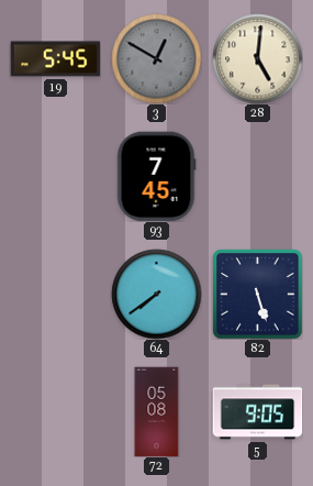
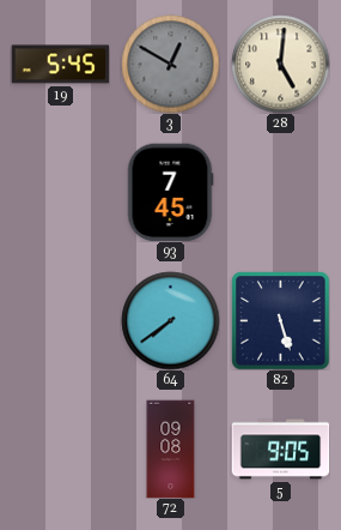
72: 05:08 -> 09:08 (171, 448)
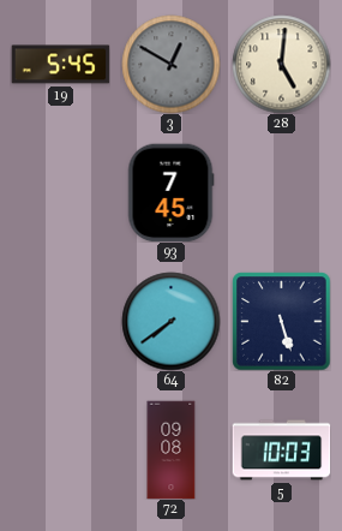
5: 9:05 -> 10:03 (281, 451)
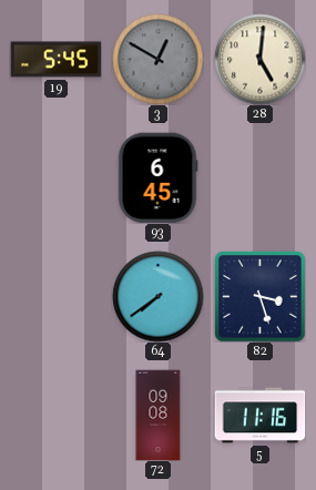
93: 7:45 -> 6:45 (157, 177)
82: 5:27 -> 3:27 (259, 296)
5: 10:03 -> 11:16 (259, 416)
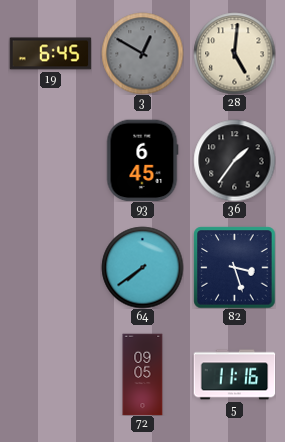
19: 5:45 -> 6:45 (50, 54)
36: none -> 1:36 (234, 160)
72: 09:08 -> 09:05 (143, 374)
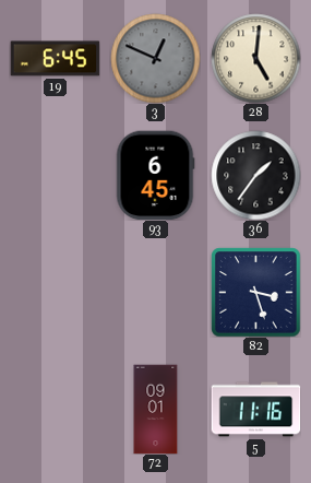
3: 12:50 -> 12:49 (155, 58)
64: 7:39 -> none (142, 267)
72: 09:05 -> 09:01 (156, 409)
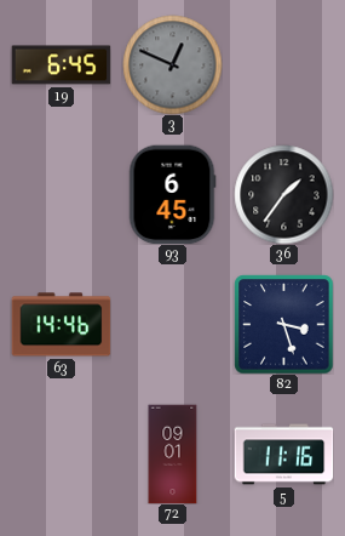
28: 5:01 -> none (255, 58)
63: none -> 14:46 (61, 325)
